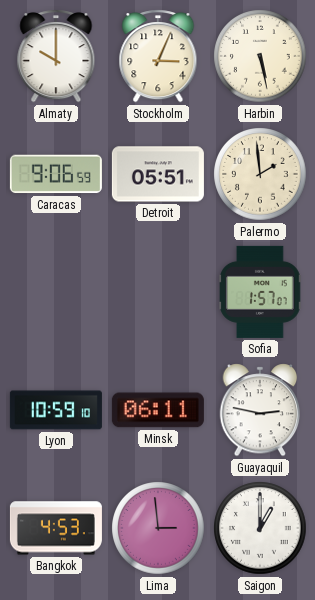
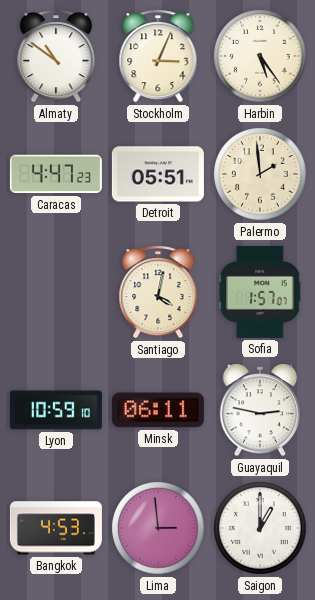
Almaty: 10:00 -> 10:51 (56, 56)
Harbin: 5:28 -> 5:24 (260, 56)
Caracas: 9:06 -> 4:47 (56, 174)
Santiago: none -> 4:02 (158, 292)
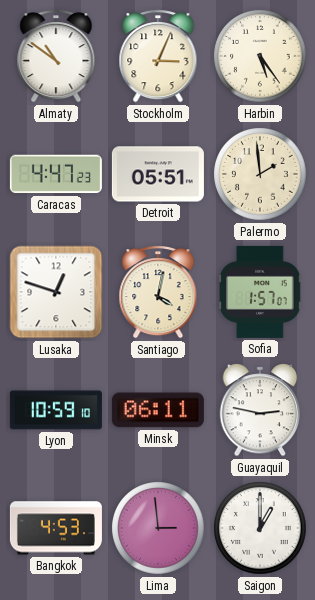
Lusaka: none -> 12:48 (56, 292)
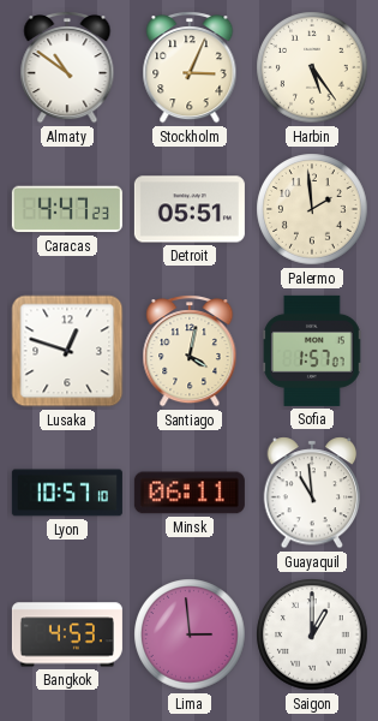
Lyon: 10:59 -> 10:57 (67, 493)
Guayaquil: 2:47 -> 10:59 (312, 493)
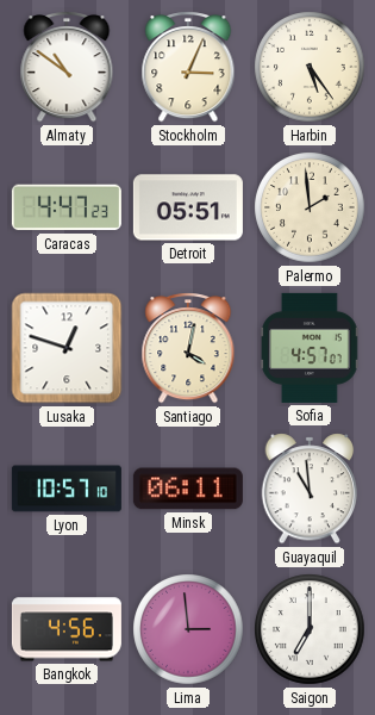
Sofia: 1:57 -> 4:57 (310, 348)
Bangkok: 4:53 -> 4:56 (67, 629)
Saigon: 1:00 -> 7:00 (310, 629)
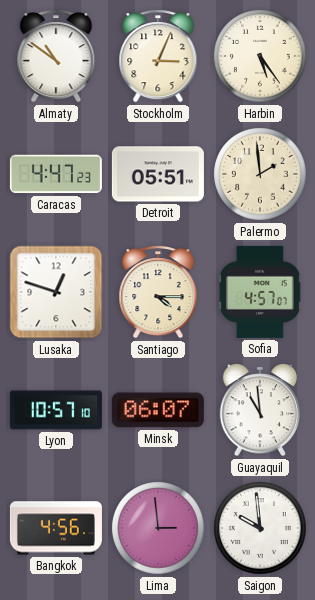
Santiago: 4:02 -> 4:15 (158, 292)
Minsk: 06:11 -> 06:07 (158, 410)
Saigon: 7:00 -> 9:59 (260, 528)
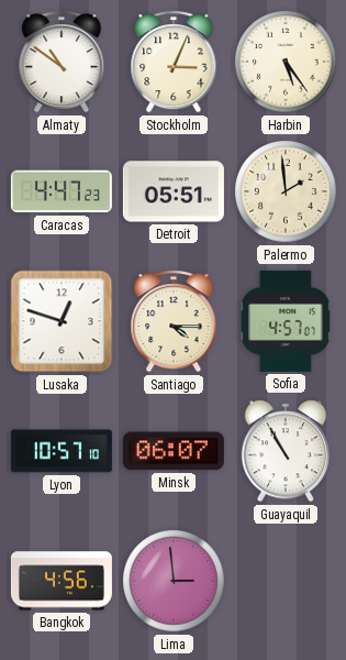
Guayaquil: 10:59 -> 10:55 (286, 451)
Saigon: 9:59 -> none (260, 528)
